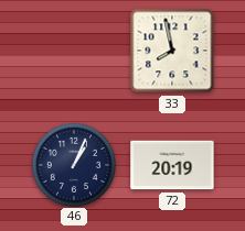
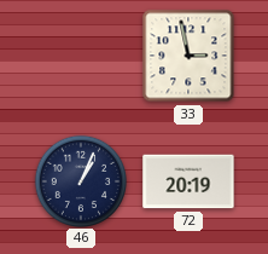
33: 7:58 -> 2:58 (188, 56)
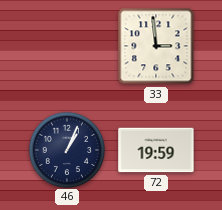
33: 2:58 -> 2:59 (156, 46)
72: 20:19 -> 19:59 (156, 150)
